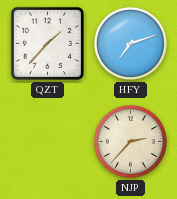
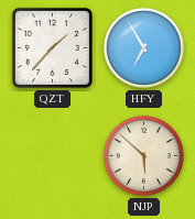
HFY: 7:12 -> 6:55 (143, 47)
NJP: 2:37 -> 5:52 (143, 155)
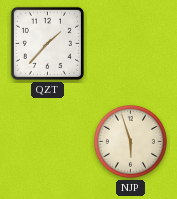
HFY: 6:55 -> none (143, 47)
NJP: 5:52 -> 5:57 (130, 141)
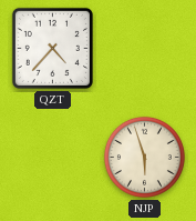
QZT: 1:37 -> 4:37 (52, 48)
